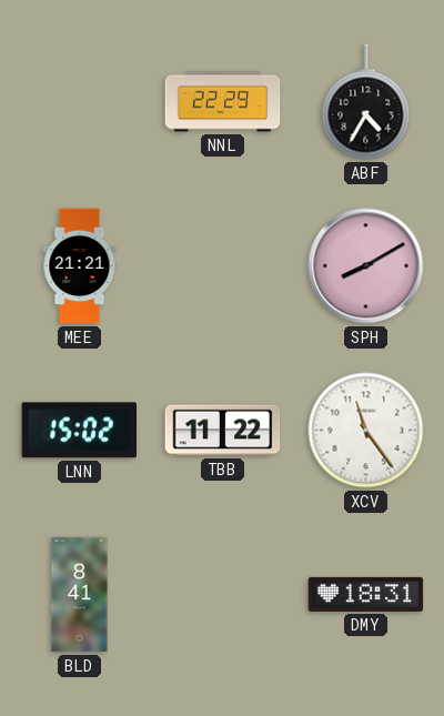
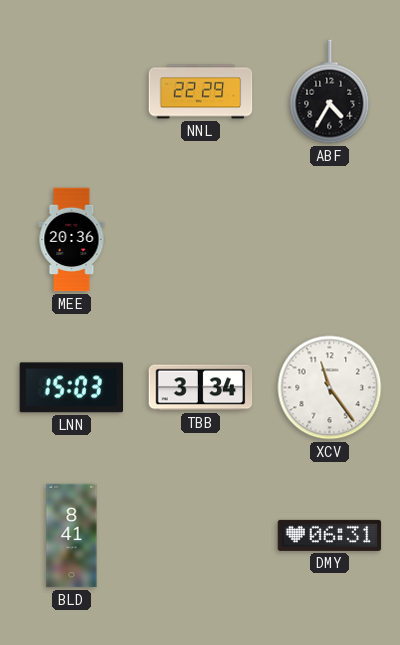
MEE: 21:21 -> 20:36 (72, 240)
SPH: 8:10 -> none (366, 266)
LNN: 15:02 -> 15:03 (71, 388)
TBB: 11:22 -> 3:34 (201, 388)
DMY: 18:31 -> 06:31 (330, 535)
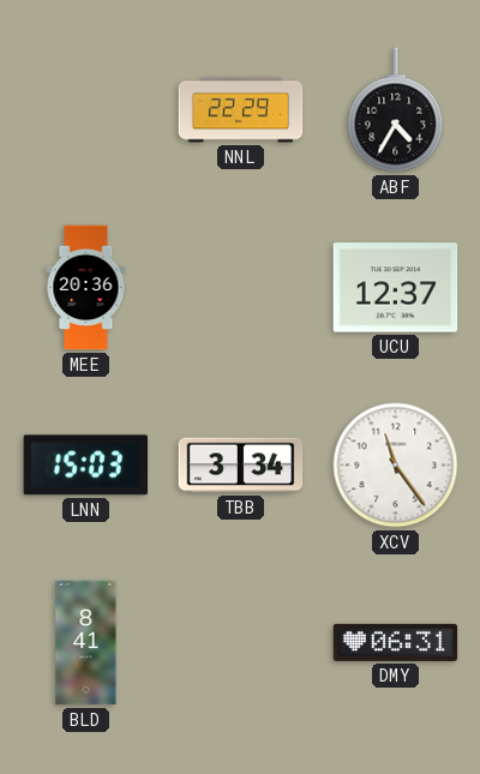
UCU: none -> 12:37 (396, 288)
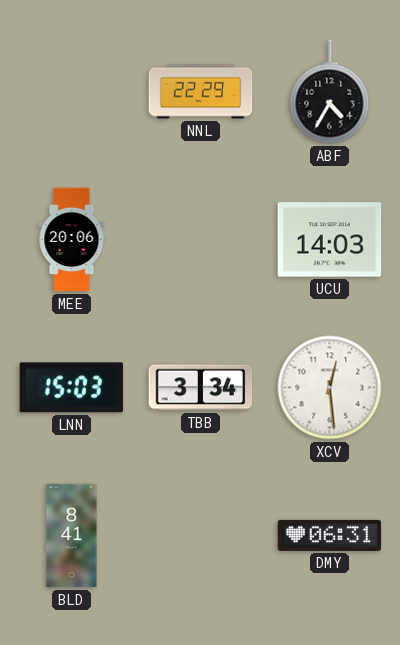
MEE: 20:36 -> 20:06 (72, 240)
UCU: 12:37 -> 14:03 (330, 240)
XCV: 11:24 -> 12:29 (330, 388)
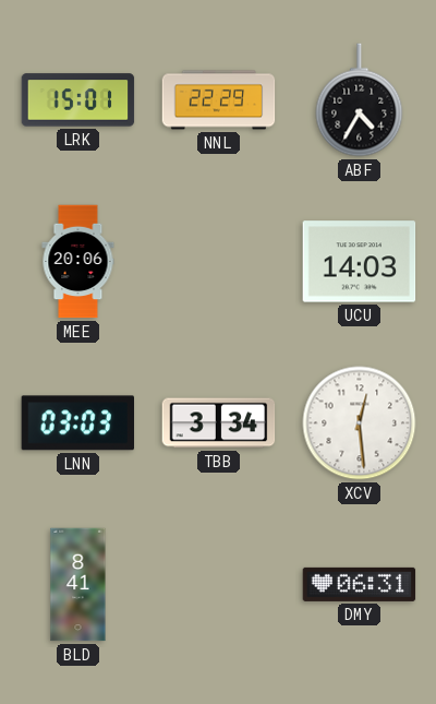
LRK: none -> 15:01 (78, 100)
LNN: 15:03 -> 03:03 (77, 423)
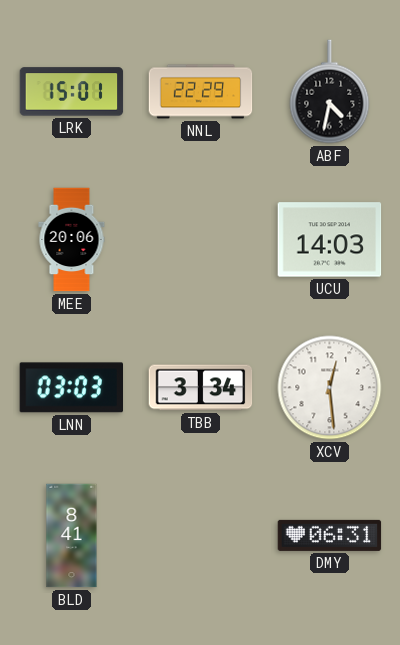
ABF: 4:35 -> 4:32 (330, 92)
